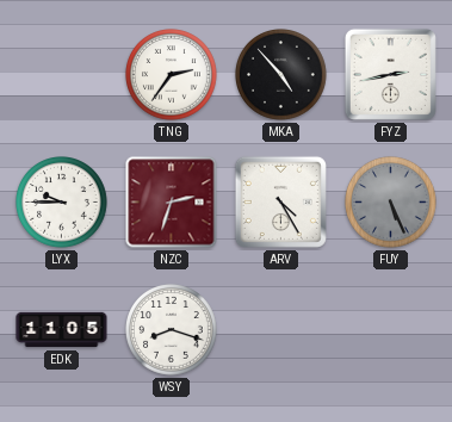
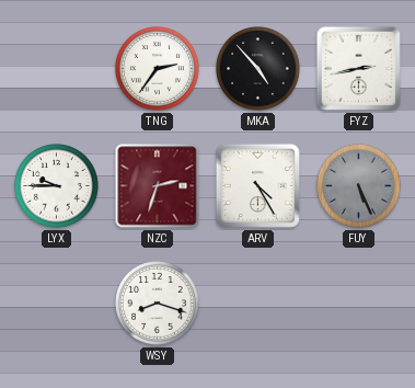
EDK: 11:05 -> none (62, 330)
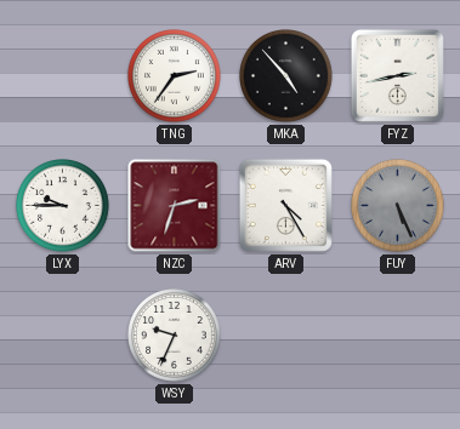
WSY: 8:18 -> 9:34 (175, 336)
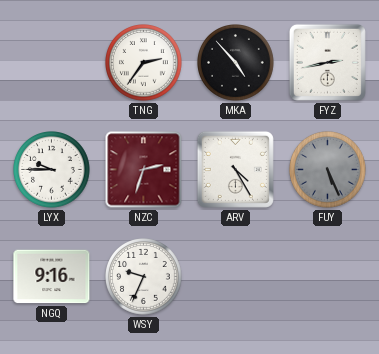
NGQ: none -> 9:16 (52, 277)
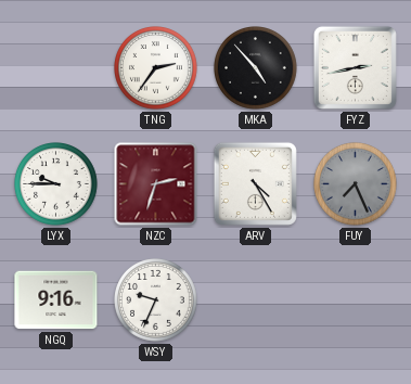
FUY: 5:26 -> 7:26 (356, 184)
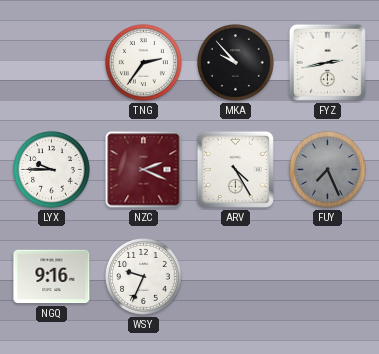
MKA: 4:53 -> 9:53 (236, 63)
NZC: 2:33 -> 2:19 (144, 170)
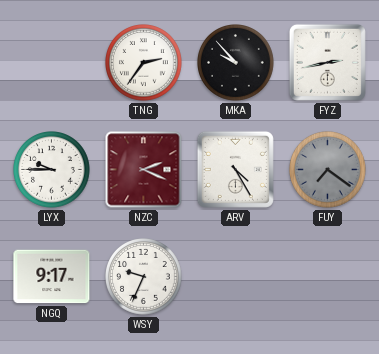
FUY: 7:26 -> 7:21 (328, 170)
NGQ: 9:16 -> 9:17 (52, 277)
